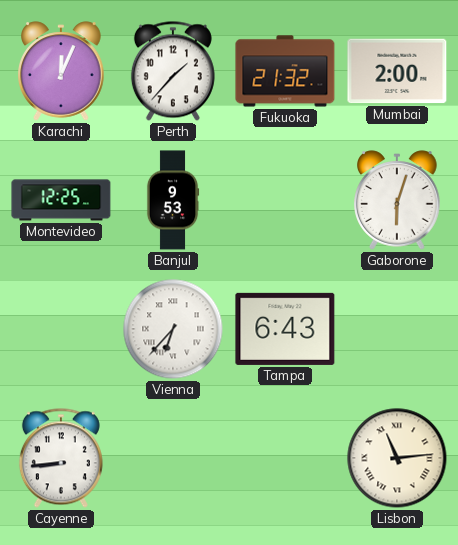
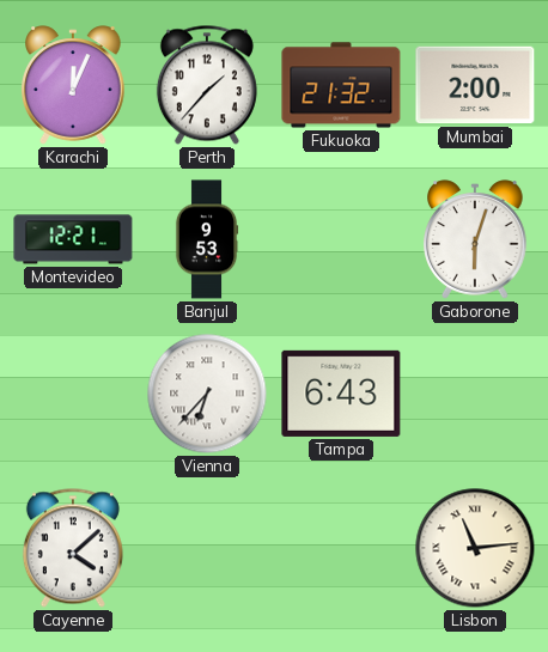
Montevideo: 12:25 -> 12:21 (73, 239)
Cayenne: 8:44 -> 4:08 (73, 548)
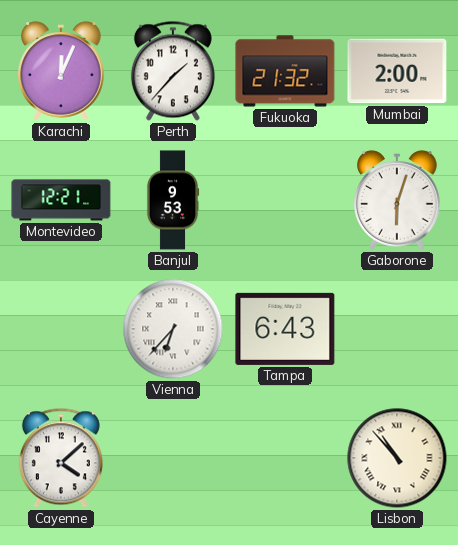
Lisbon: 11:14 -> 10:53 (397, 458)
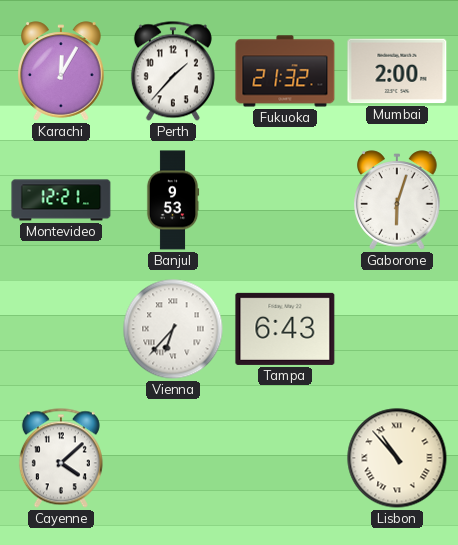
Karachi: 12:04 -> 12:05 (62, 71)
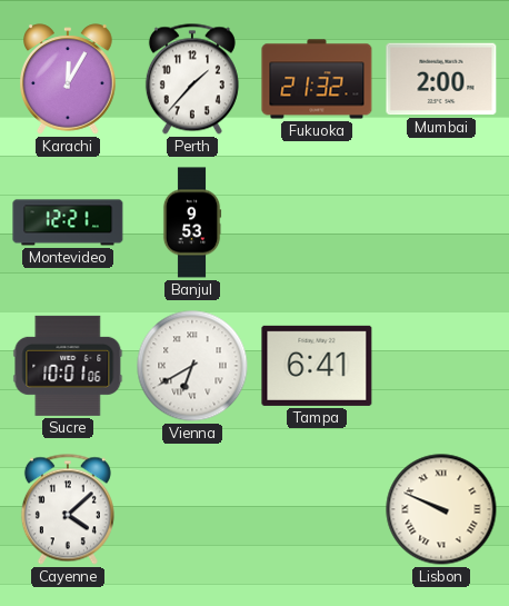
Gaborone: 6:03 -> none (398, 200)
Sucre: none -> 10:01 (68, 366)
Vienna: 6:37 -> 6:40 (192, 366)
Tampa: 6:43 -> 6:41 (317, 366)
Lisbon: 10:53 -> 9:49 (441, 509)
